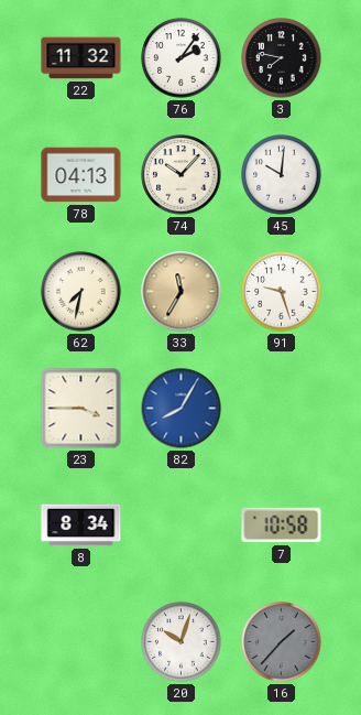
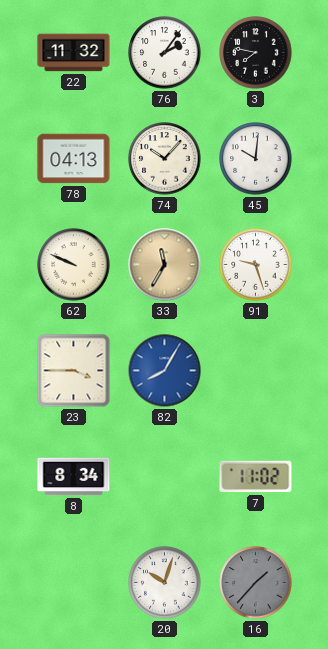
62: 7:32 -> 9:49 (74, 265)
7: 10:58 -> 11:02 (256, 477)
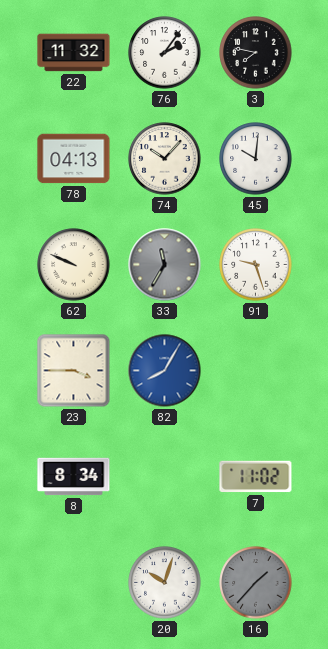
33 dial: champagne -> grey (165, 265)
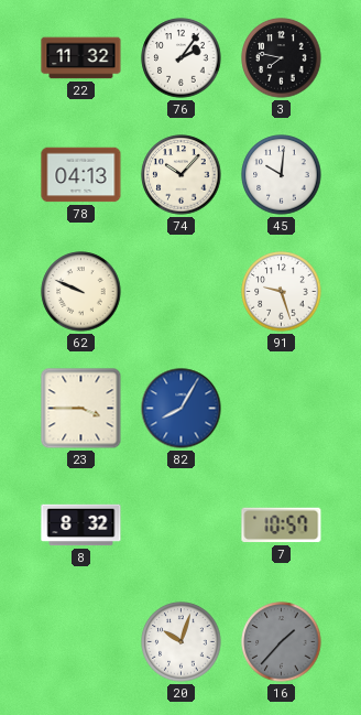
33: 11:35 -> none (165, 265)
8: 8:34 -> 8:32 (81, 526)
7: 11:02 -> 10:57 (282, 526)
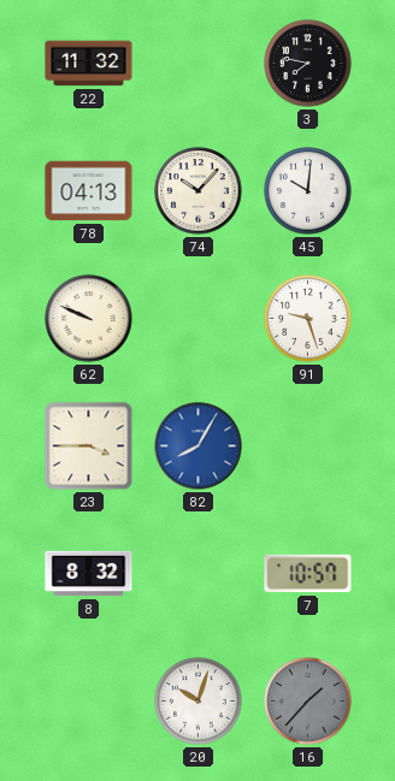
76: 2:06 -> none (182, 58)
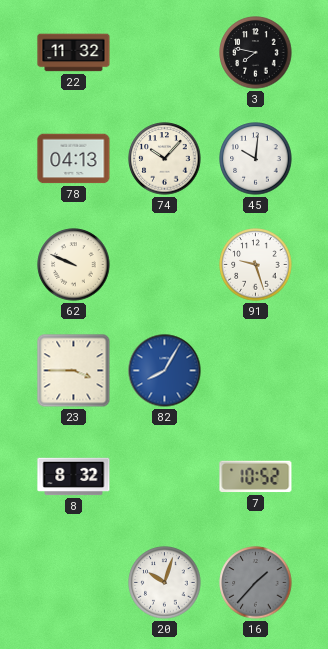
7: 10:57 -> 10:52 (256, 477)
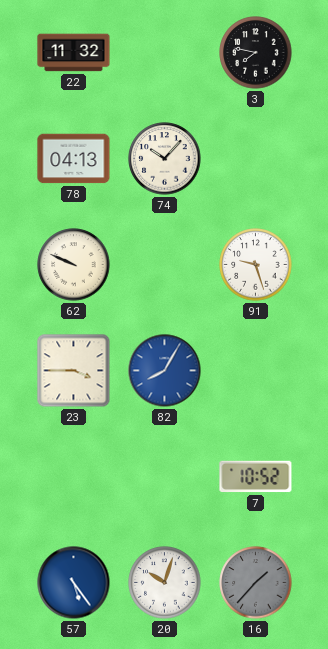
45: 10:01 -> none (256, 159)
8: 8:32 -> none (74, 477)
57: none -> 5:24 (74, 583)
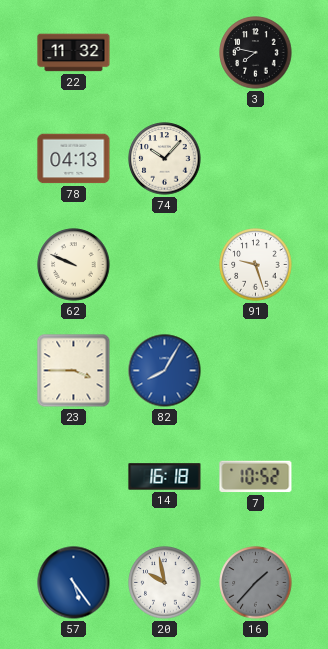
14: none -> 16:18 (165, 477)
20: 10:03 -> 9:58 (165, 583)
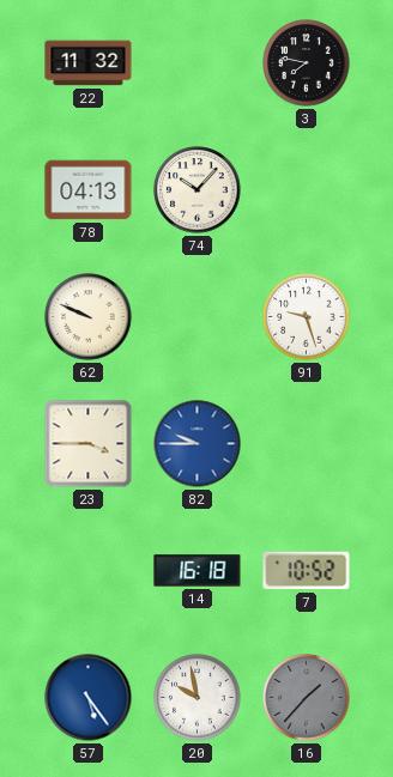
82: 8:05 -> 9:45 (198, 444)
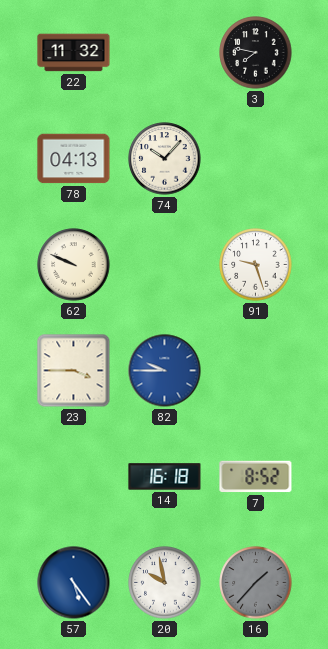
7: 10:52 -> 8:52 (256, 477)
